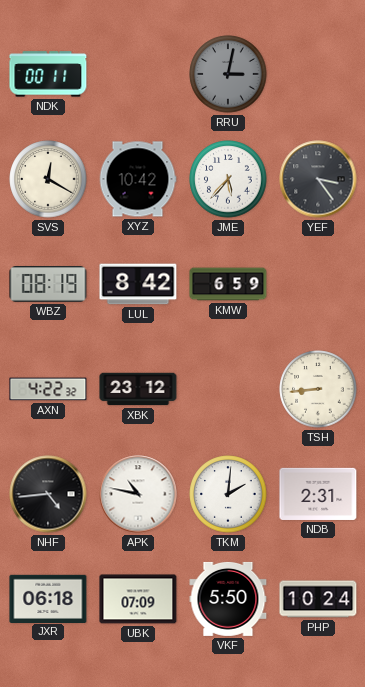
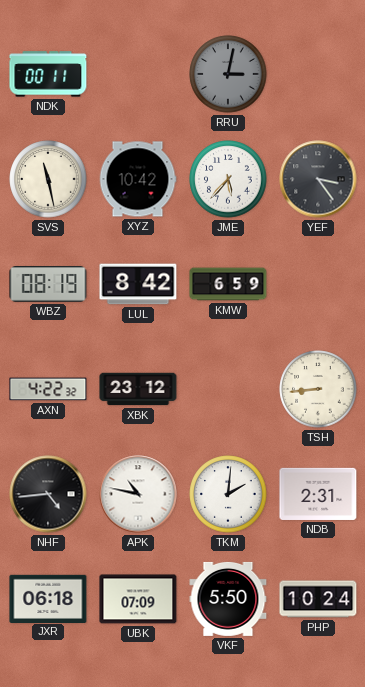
SVS: 12:20 -> 11:28 (48, 179)
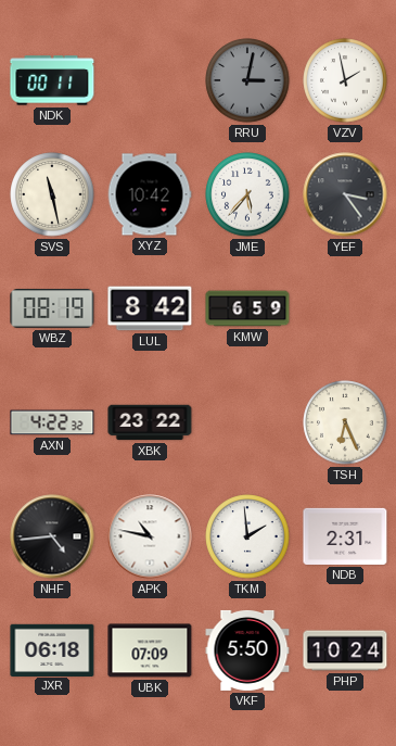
VZV: none -> 1:58 (345, 80)
XBK: 23:12 -> 23:22 (150, 422)
TSH: 8:44 -> 6:26 (345, 422)
TKM: 2:01 -> 1:59 (247, 536)
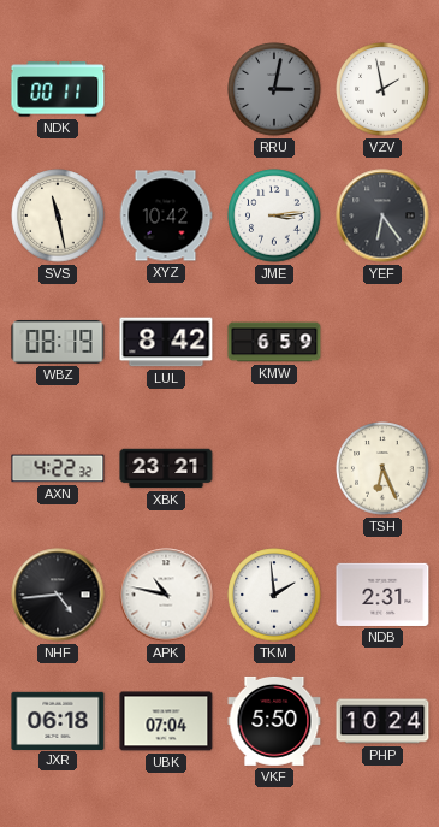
JME: 5:37 -> 3:14 (274, 215)
YEF: 3:24 -> 6:24 (382, 215)
XBK: 23:22 -> 23:21 (166, 468)
UBK: 07:09 -> 07:04 (166, 721)
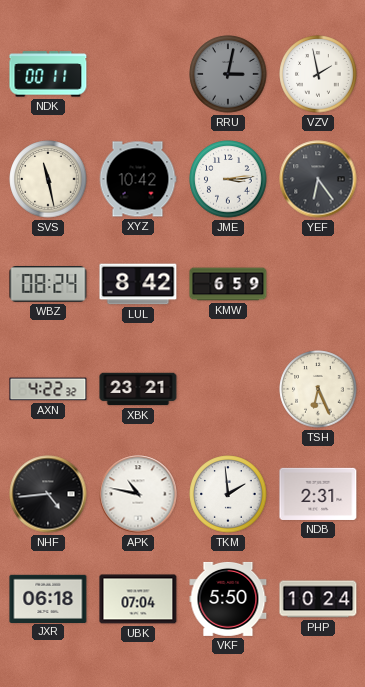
WBZ: 08:19 -> 08:24 (48, 285)
